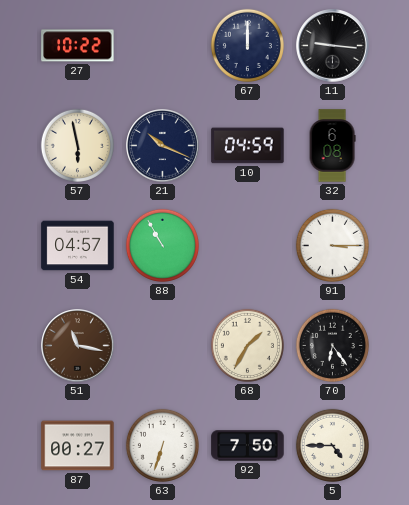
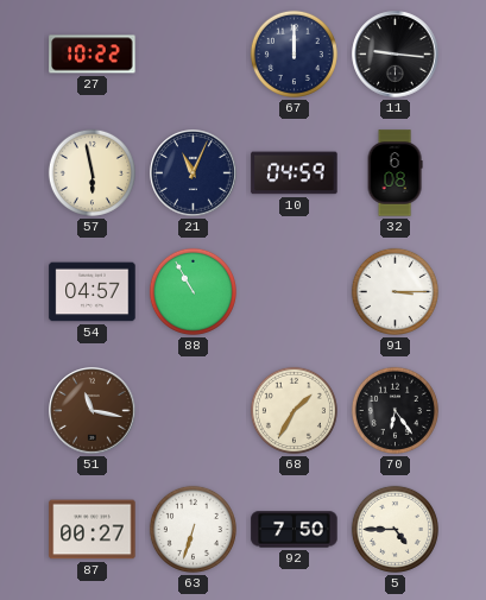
21: 10:19 -> 11:04 (194, 173)
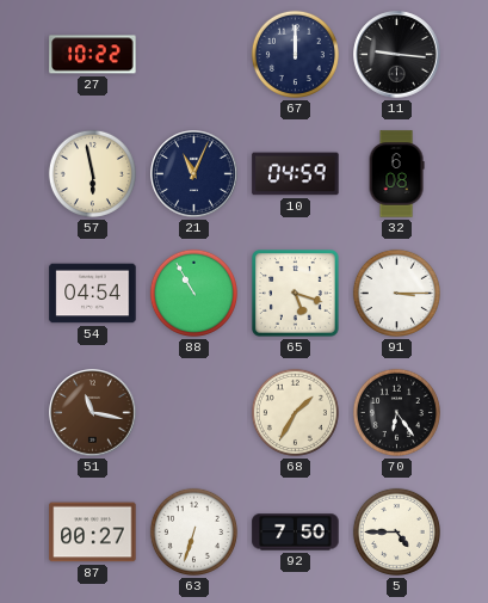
54: 04:57 -> 04:54 (93, 294)
65: none -> 5:18 (296, 294)
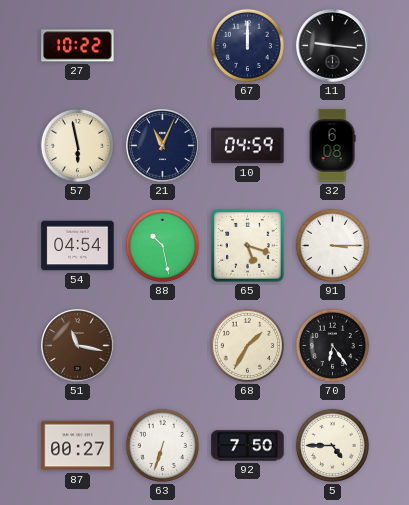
88: 10:55 -> 10:28 (162, 245)
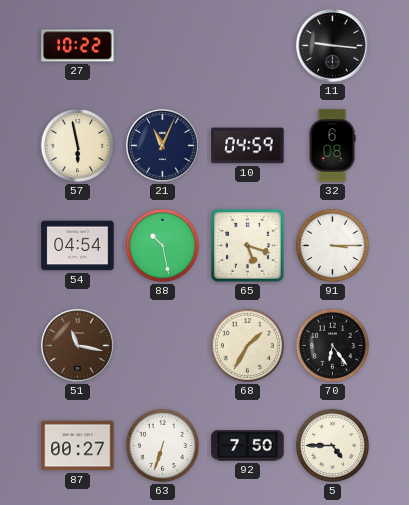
67: 12:00 -> none (247, 45)
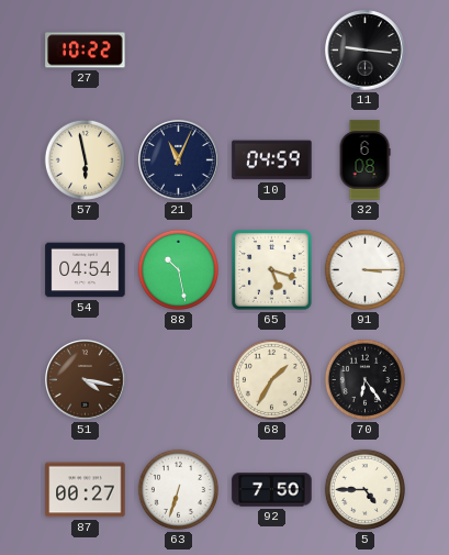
51: 11:17 -> 4:17 (86, 380)
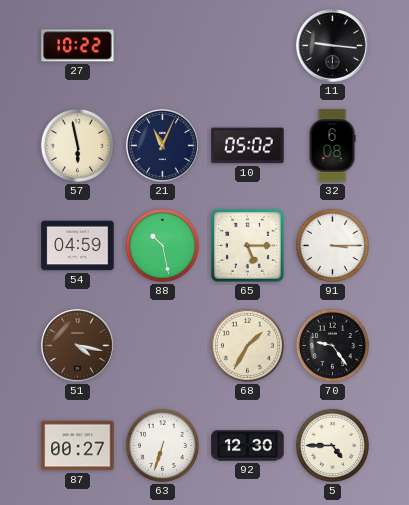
10: 04:59 -> 05:02 (248, 146)
54: 04:54 -> 04:59 (78, 246)
65: 5:18 -> 5:15 (248, 246)
70: 6:24 -> 9:24 (332, 345)
92: 7:50 -> 12:30 (248, 446)
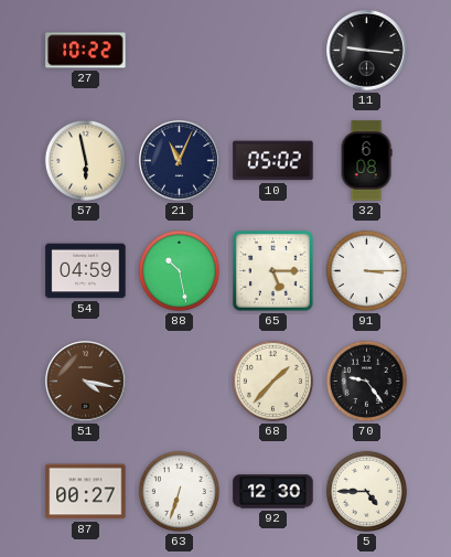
68: 1:35 -> 1:37 (272, 381)
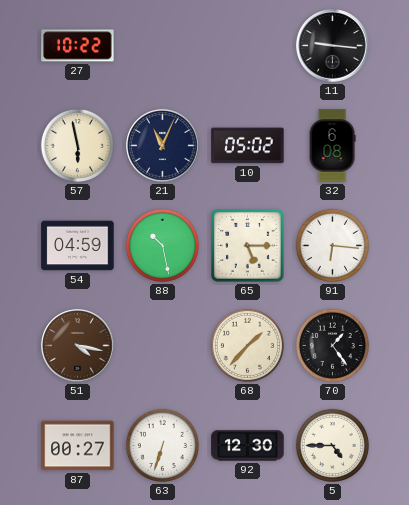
91: 3:15 -> 6:16 (332, 245)
70: 9:24 -> 1:24 (332, 345)
